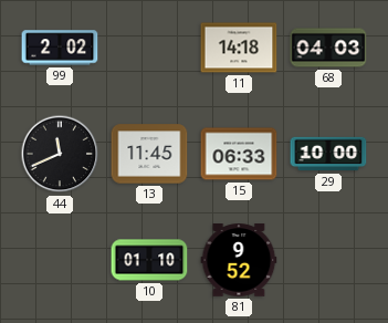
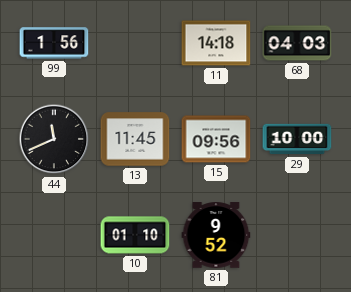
99: 2:02 -> 1:56 (54, 43)
15: 06:33 -> 09:56 (216, 139)
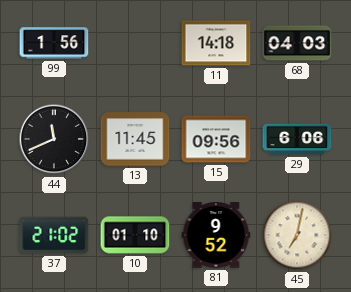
29: 10:00 -> 6:06 (297, 139)
37: none -> 21:02 (54, 235)
45: none -> 7:02 (297, 235)
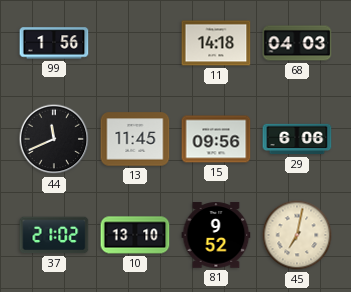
10: 01:10 -> 13:10 (135, 235)
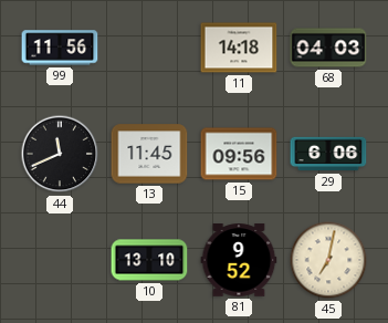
99: 1:56 -> 11:56 (60, 48)
37: 21:02 -> none (54, 235)
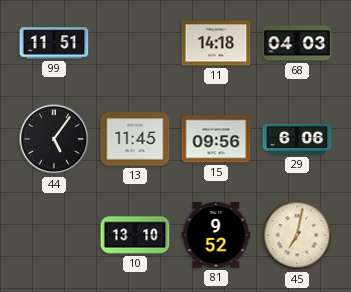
99: 11:56 -> 11:51 (54, 43)
44: 11:41 -> 5:06 (54, 139)
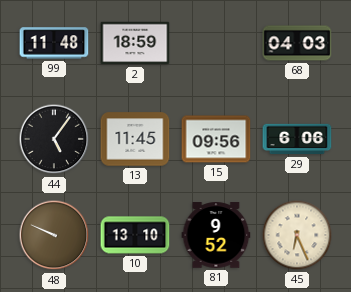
99: 11:51 -> 11:48 (54, 43)
2: none -> 18:59 (135, 43)
11: 14:18 -> none (216, 43)
48: none -> 9:49 (54, 235)
45: 7:02 -> 6:26 (297, 235)
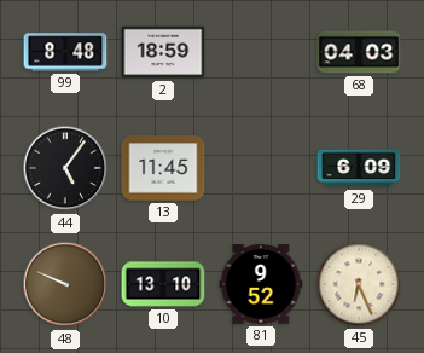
99: 11:48 -> 8:48 (65, 52)
15: 09:56 -> none (216, 139)
29: 6:06 -> 6:09 (359, 168)
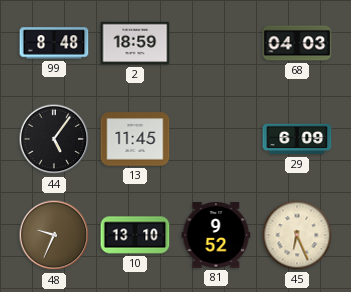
48: 9:49 -> 9:34 (54, 235)
